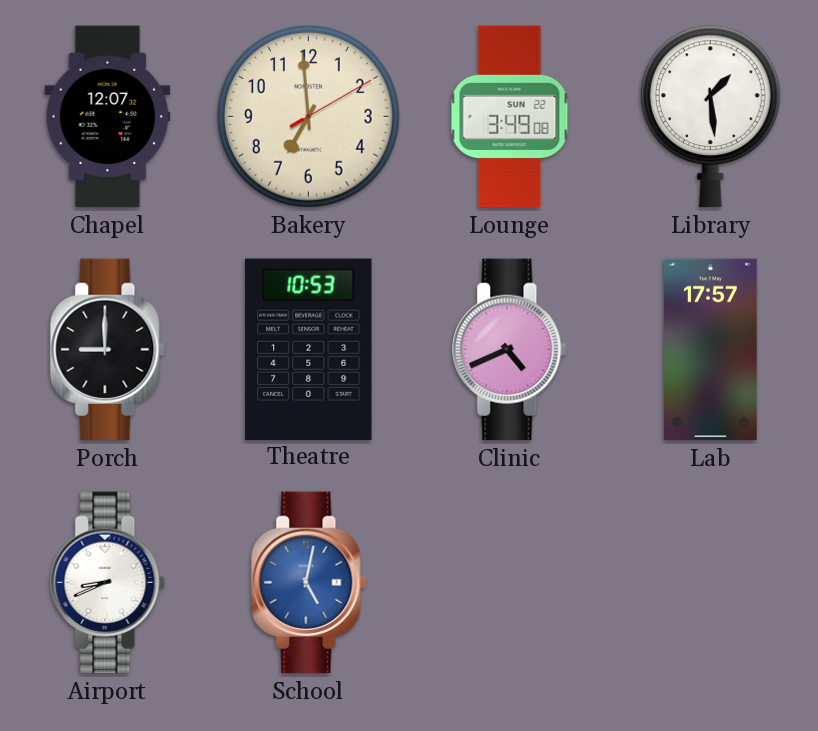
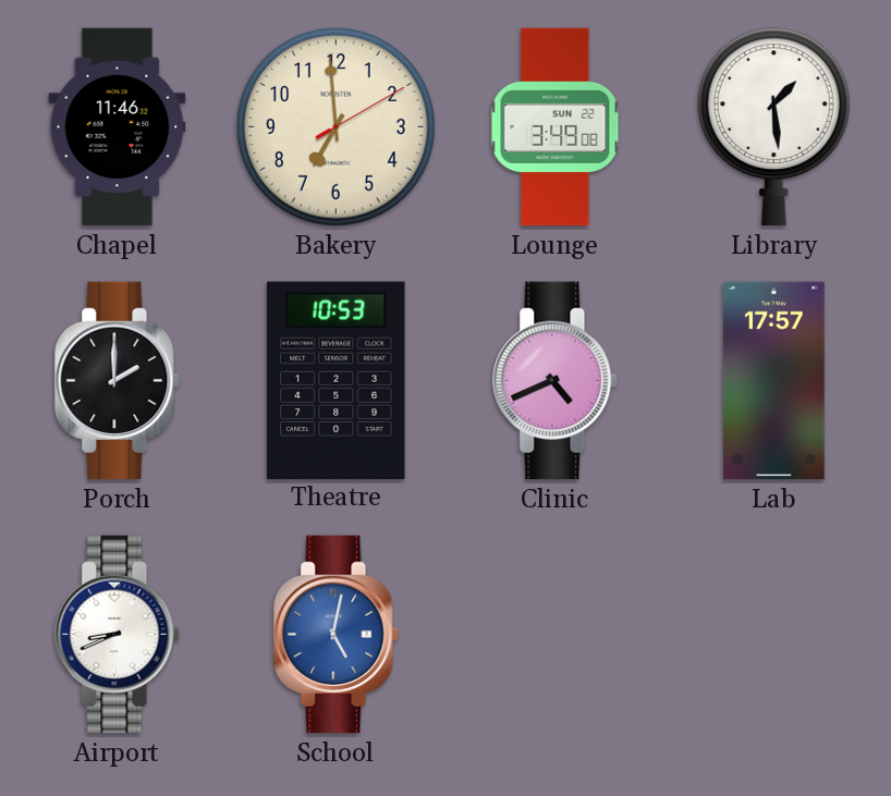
Chapel: 12:07 -> 11:46 (118, 127)
Porch: 9:00 -> 2:00 (118, 381)
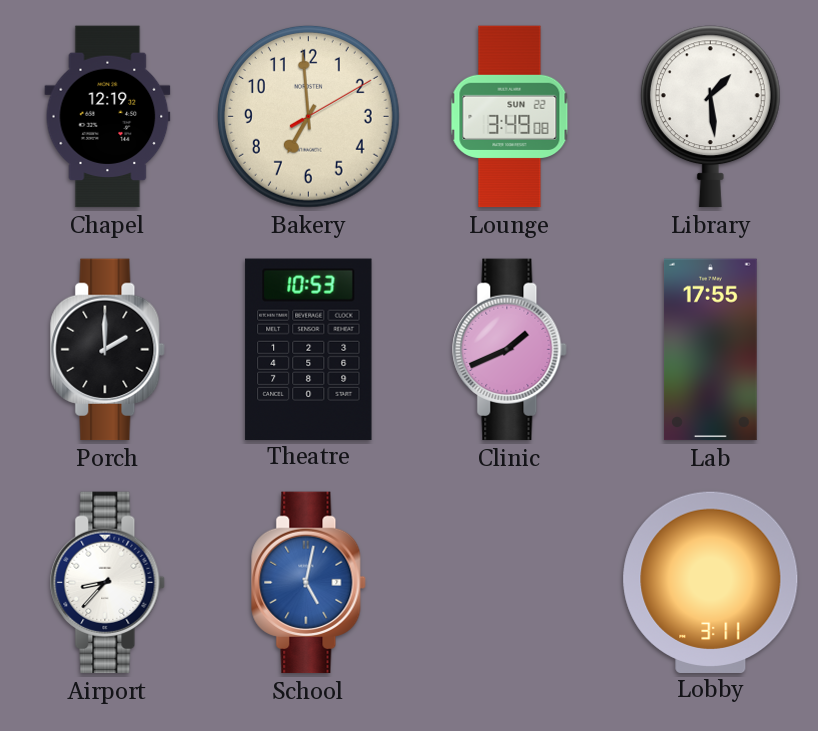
Chapel: 11:46 -> 12:19 (108, 117)
Clinic: 4:41 -> 1:41 (510, 350)
Lab: 17:57 -> 17:55 (711, 350)
Airport: 8:41 -> 8:37 (108, 583)
Lobby: none -> 3:11 (711, 582)
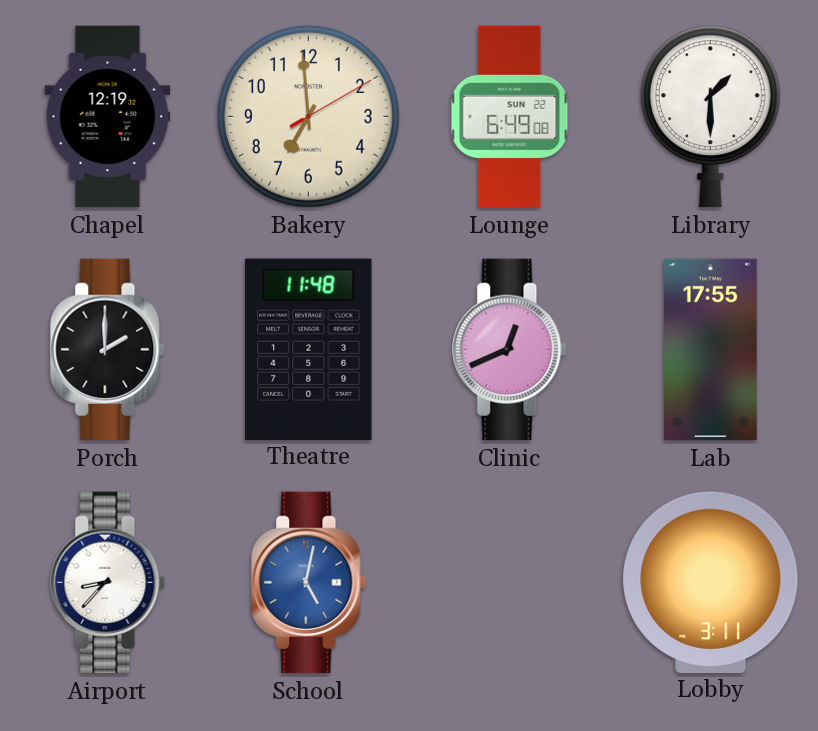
Lounge: 3:49 -> 6:49 (510, 117)
Library: 1:29 -> 1:30 (710, 117)
Theatre: 10:53 -> 11:48 (309, 349)
Clinic: 1:41 -> 12:41 (510, 350)
